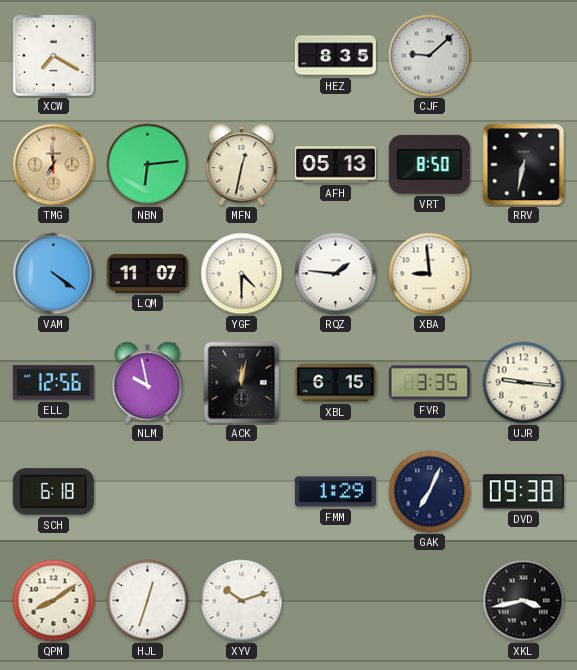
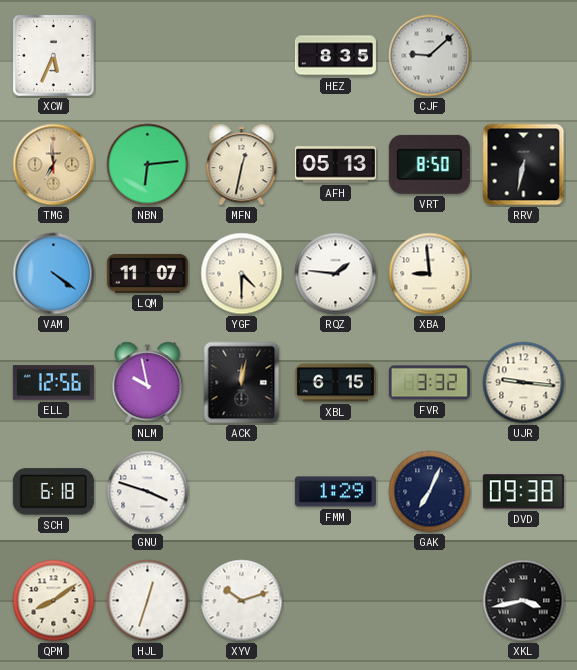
XCW: 7:20 -> 5:34 (54, 56)
FVR: 3:35 -> 3:32 (429, 383)
GNU: none -> 3:48 (148, 492)
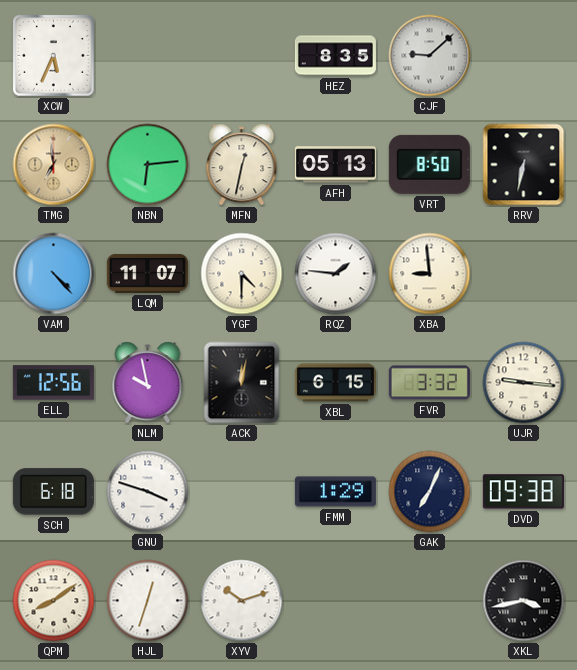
VAM: 4:21 -> 4:23 (54, 274)
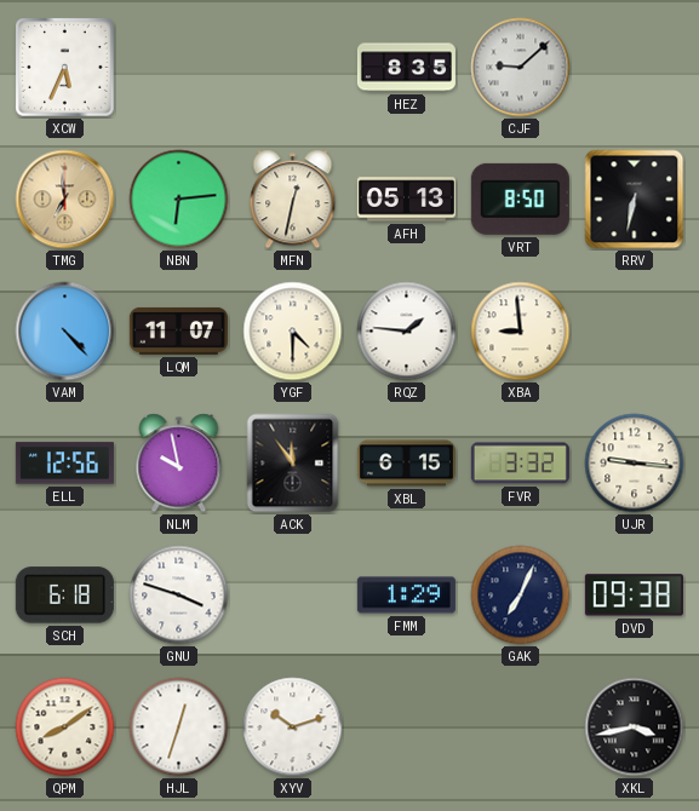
ACK: 12:02 -> 11:54 (293, 464)
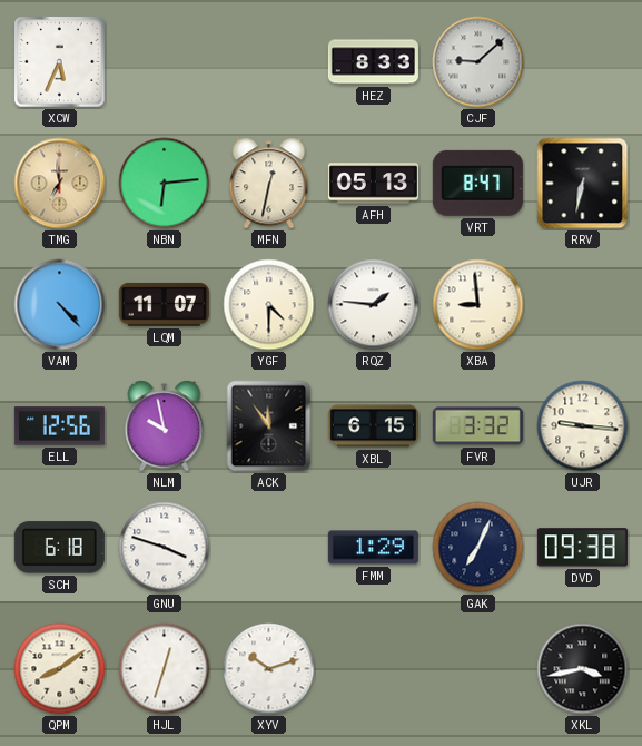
HEZ: 8:35 -> 8:33 (373, 62)
VRT: 8:50 -> 8:47 (477, 183)
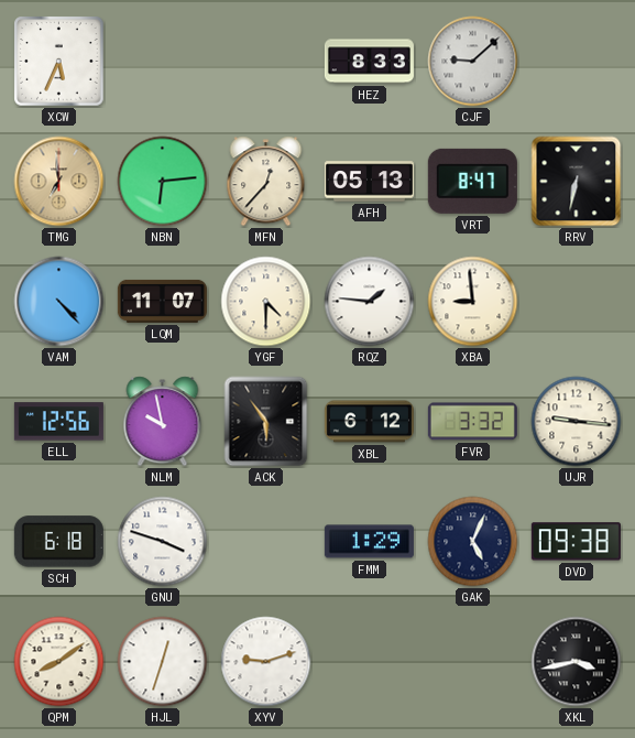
MFN: 12:32 -> 12:37 (266, 182)
ACK: 11:54 -> 5:54 (266, 422)
XBL: 6:15 -> 6:12 (369, 422)
GAK: 7:04 -> 5:04 (473, 542)
XYV: 10:12 -> 9:12 (266, 662)
